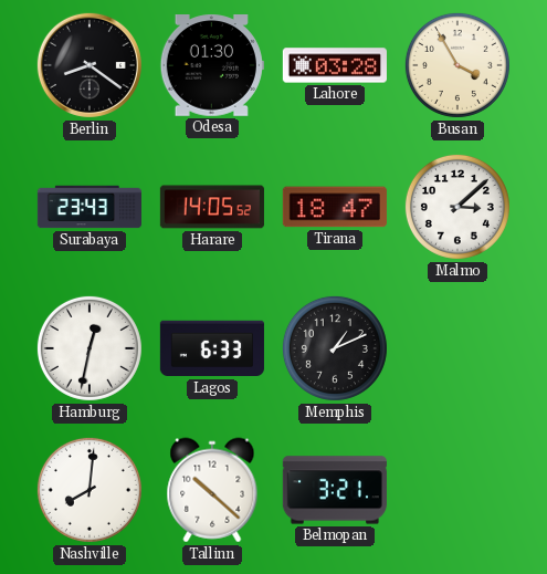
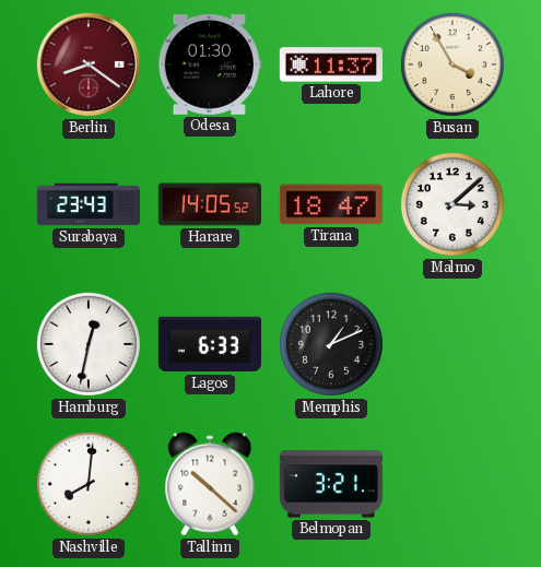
Berlin dial: black -> burgundy (89, 64)
Lahore: 03:28 -> 11:37 (331, 64)
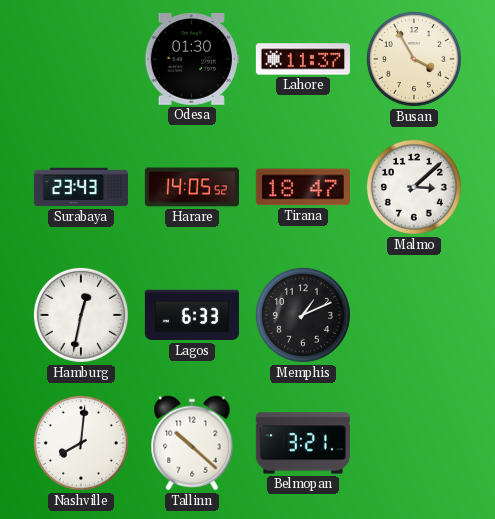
Berlin: 8:21 -> none (89, 64)
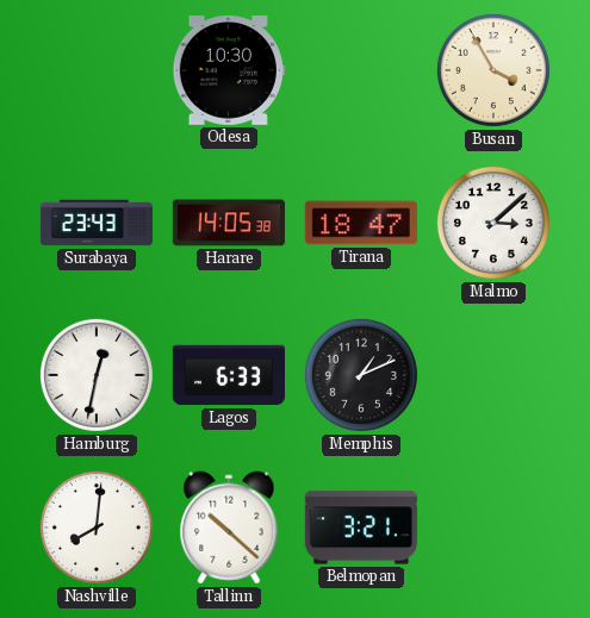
Odesa: 01:30 -> 10:30 (229, 71)
Lahore: 11:37 -> none (303, 59)
Harare: 14:05:52 -> 14:05:38 (229, 223)
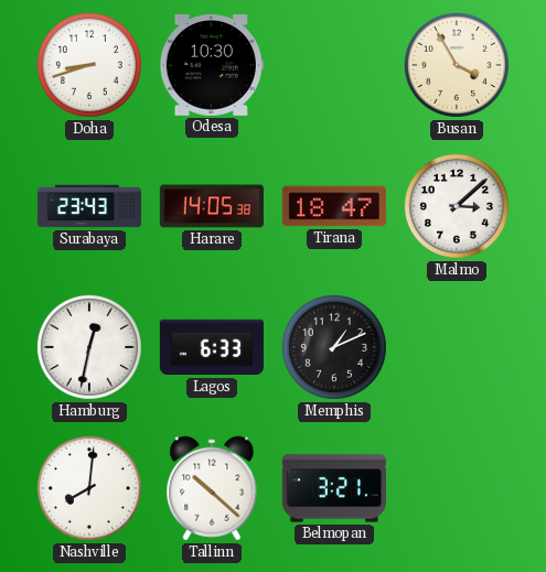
Doha: none -> 8:42 (89, 65)
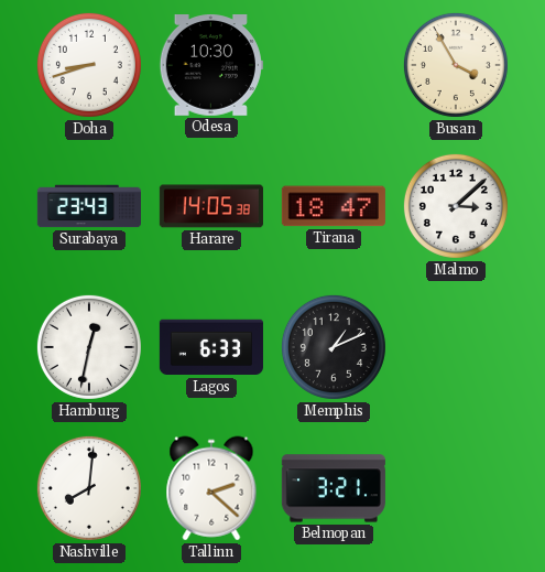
Tallinn: 10:22 -> 2:22 (211, 488)
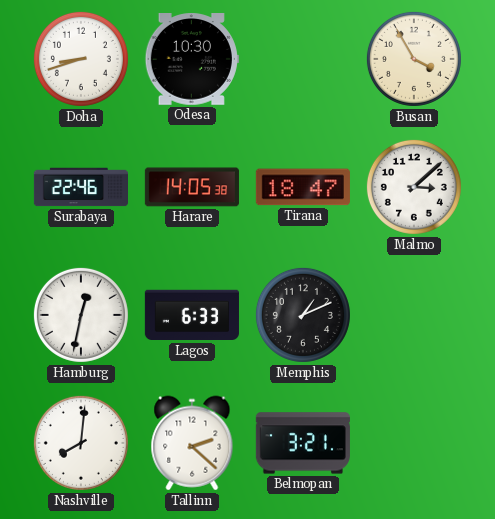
Surabaya: 23:43 -> 22:46 (80, 187)
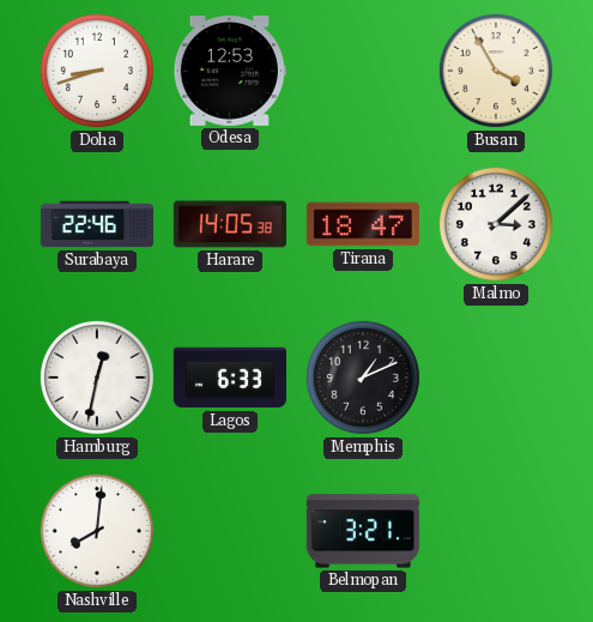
Odesa: 10:30 -> 12:53 (230, 72)
Tallinn: 2:22 -> none (192, 443)
